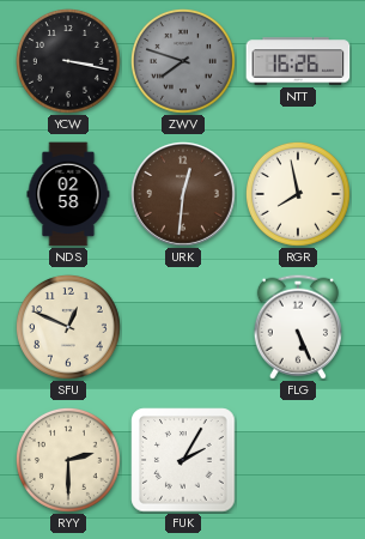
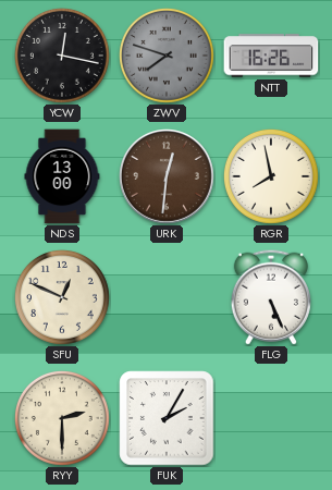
YCW: 3:17 -> 12:17 (62, 56)
NDS: 02:58 -> 13:00 (62, 176)
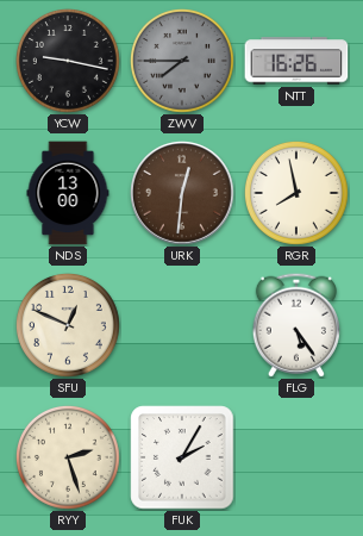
YCW: 12:17 -> 9:17 (68, 61)
ZWV: 7:48 -> 7:45 (182, 61)
FLG: 5:26 -> 5:24 (296, 325)
RYY: 2:30 -> 2:27 (68, 457)
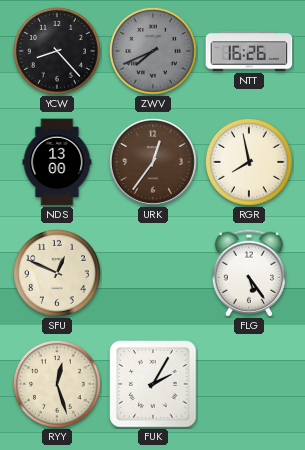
YCW: 9:17 -> 8:23 (57, 51)
ZWV: 7:45 -> 7:41 (153, 51)
URK: 12:31 -> 12:36 (154, 163)
RYY: 2:27 -> 12:27 (57, 384)
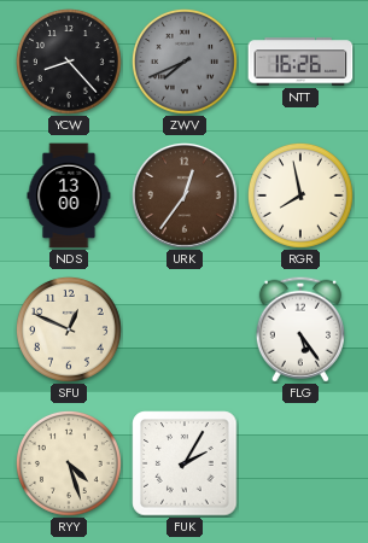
RYY: 12:27 -> 4:27 (69, 463)
